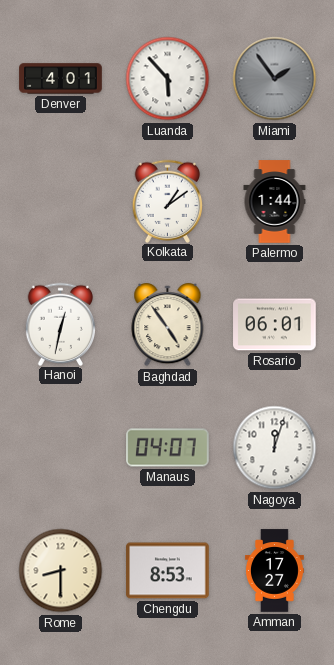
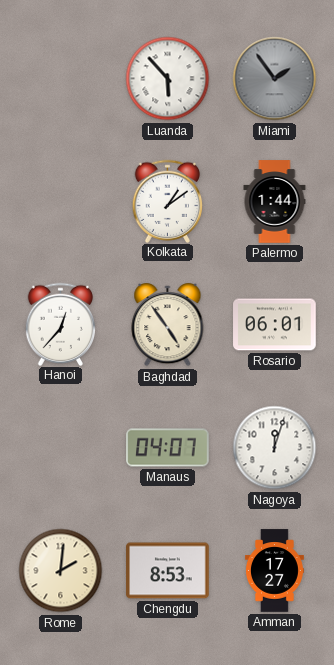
Denver: 4:01 -> none (61, 79)
Hanoi: 12:32 -> 12:37 (61, 324)
Rome: 8:30 -> 2:01 (61, 571)
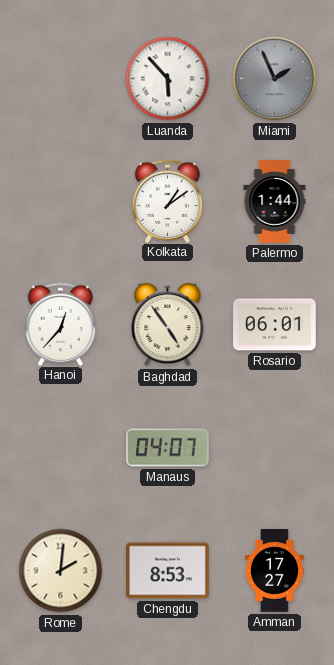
Miami: 1:54 -> 1:56 (275, 79)
Nagoya: 12:03 -> none (275, 448)
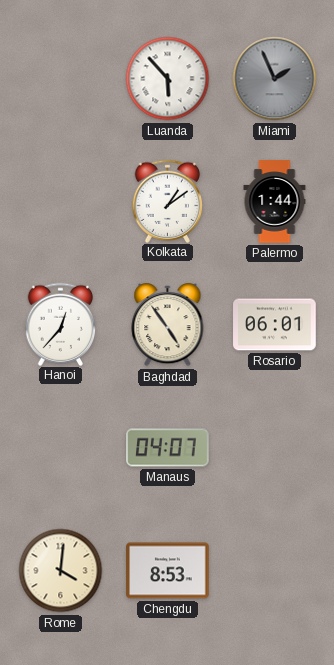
Rome: 2:01 -> 4:01 (61, 571)
Amman: 17:27 -> none (275, 571)
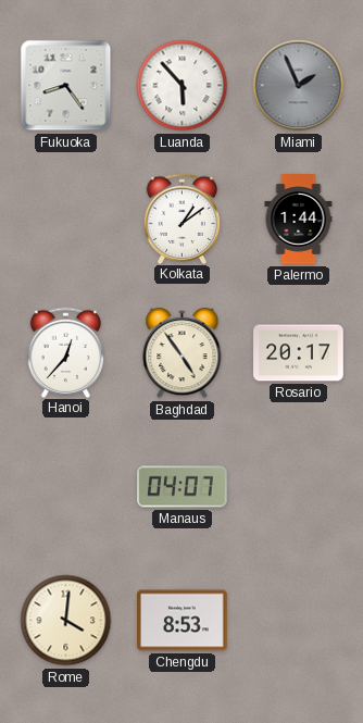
Fukuoka: none -> 8:24 (66, 86)
Rosario: 06:01 -> 20:17 (299, 353)
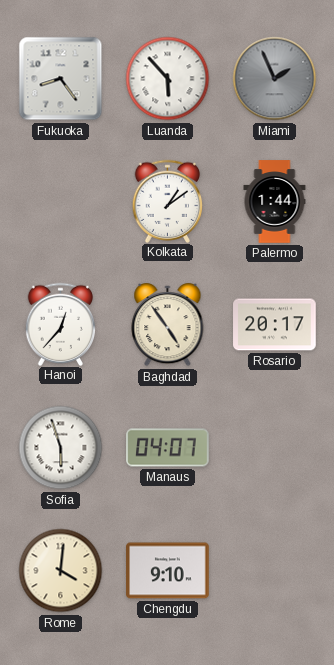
Sofia: none -> 5:57 (61, 448)
Chengdu: 8:53 -> 9:10 (168, 571)
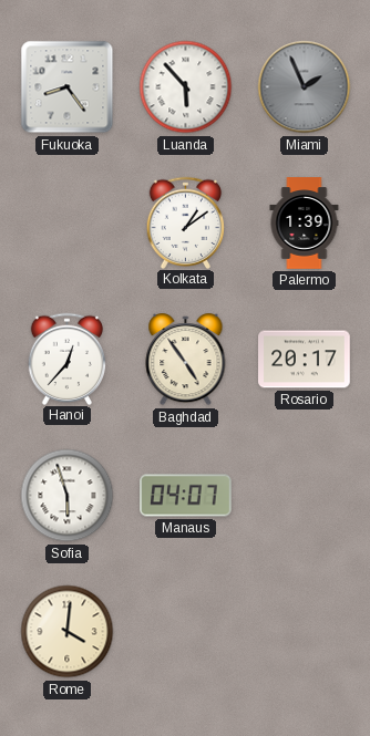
Palermo: 1:44 -> 1:39 (305, 224)
Chengdu: 9:10 -> none (168, 571)
